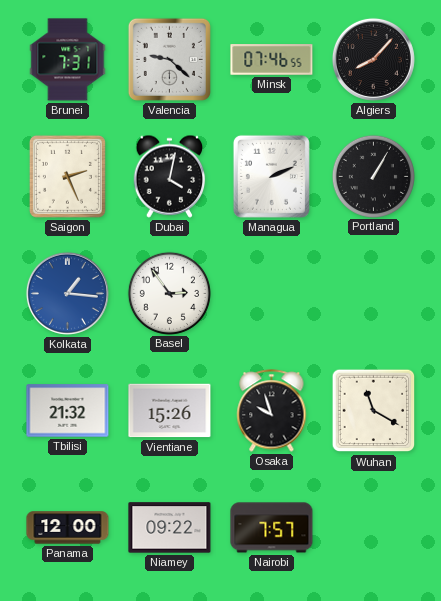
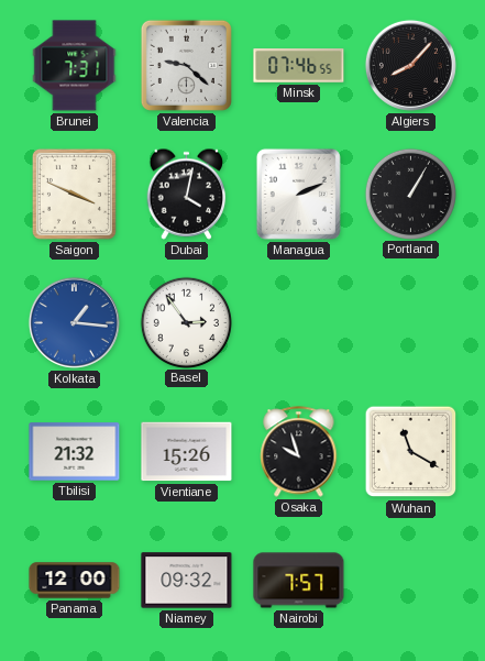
Saigon: 2:26 -> 3:49 (74, 194)
Niamey: 09:22 -> 09:32 (187, 581)
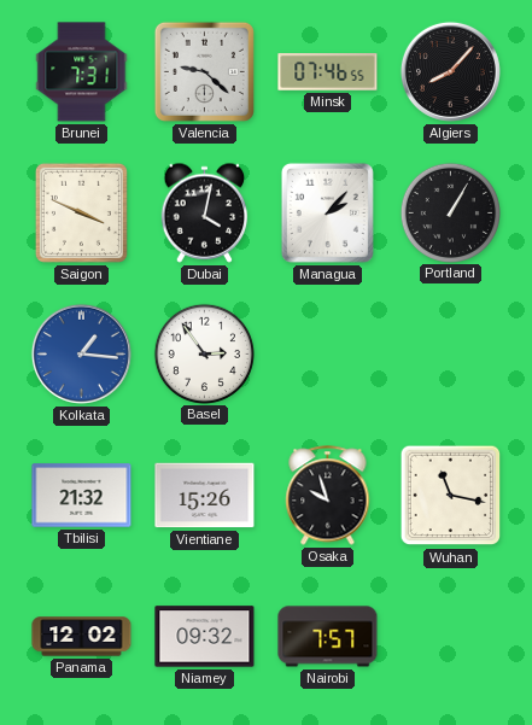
Managua: 2:11 -> 2:07 (327, 212)
Wuhan: 11:20 -> 11:17 (451, 496)
Panama: 12:00 -> 12:02 (82, 637)
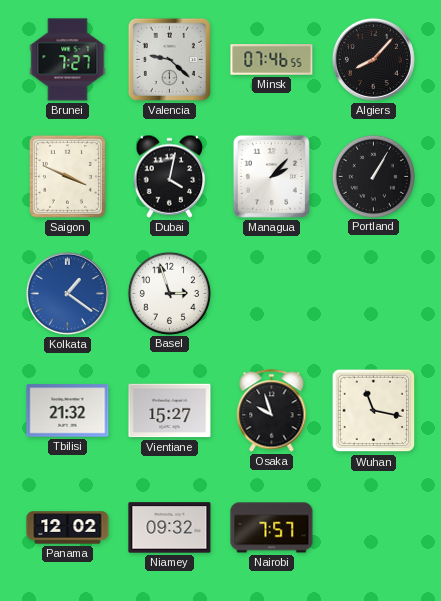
Brunei: 7:31 -> 7:27 (68, 60)
Kolkata: 1:16 -> 1:21 (67, 293)
Basel: 2:54 -> 2:57 (169, 293)
Vientiane: 15:26 -> 15:27 (170, 411)
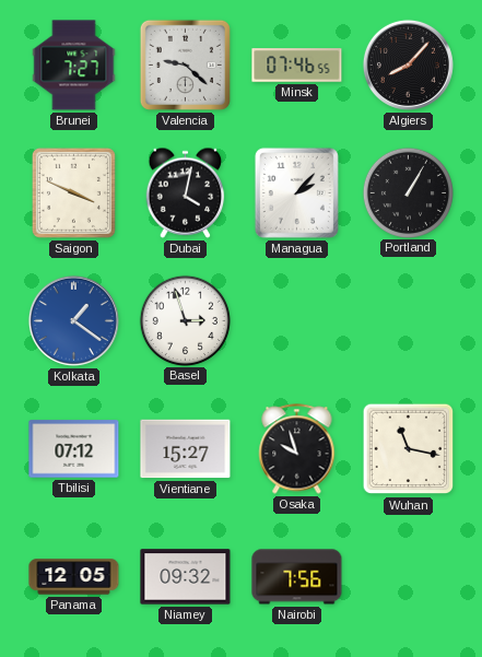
Tbilisi: 21:32 -> 07:12 (74, 449)
Panama: 12:02 -> 12:05 (74, 577)
Nairobi: 7:57 -> 7:56 (297, 577)
